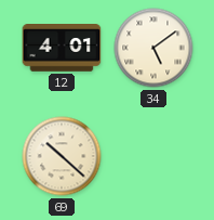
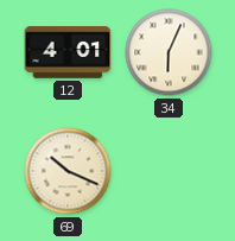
34: 5:09 -> 6:04 (169, 52)
69: 10:22 -> 10:19 (68, 171)
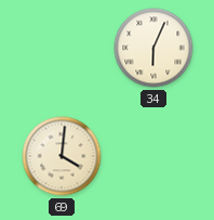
12: 4:01 -> none (68, 53)
69: 10:19 -> 4:01 (62, 156)
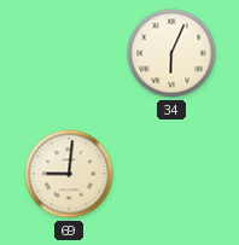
69: 4:01 -> 9:01 (69, 174)
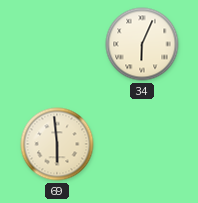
69: 9:01 -> 5:59 (57, 144)
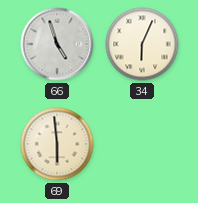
66: none -> 4:57 (57, 44)
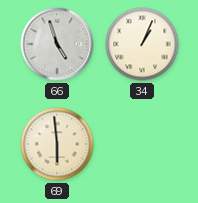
34: 6:04 -> 1:04 (142, 44)
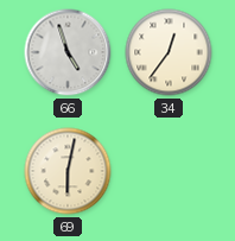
34: 1:04 -> 12:36 (169, 52)
69: 5:59 -> 6:02 (68, 171)
